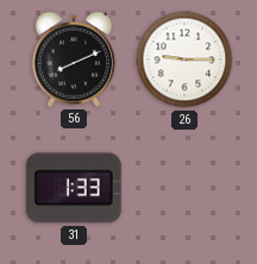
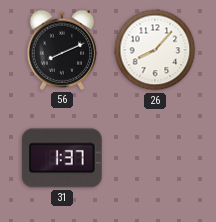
26: 9:15 -> 8:07 (155, 50)
31: 1:33 -> 1:37 (62, 158)
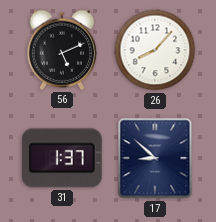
56: 8:11 -> 5:11 (62, 50)
17: none -> 8:52 (155, 158)
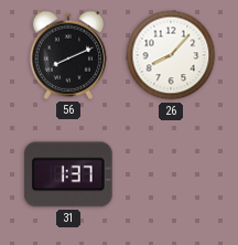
56: 5:11 -> 8:11 (68, 55)
17: 8:52 -> none (155, 158)
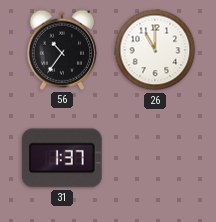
56: 8:11 -> 10:36 (62, 50)
26: 8:07 -> 11:00 (155, 50)
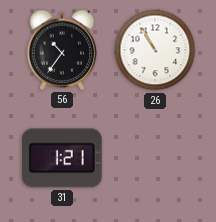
26: 11:00 -> 10:55 (155, 50)
31: 1:37 -> 1:21 (62, 158)
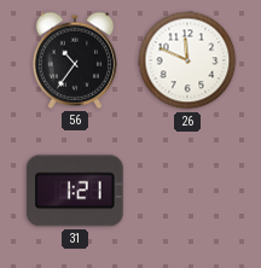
26: 10:55 -> 11:49 (187, 60)
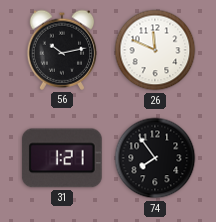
56: 10:36 -> 10:13 (62, 50)
74: none -> 7:54 (155, 158)
